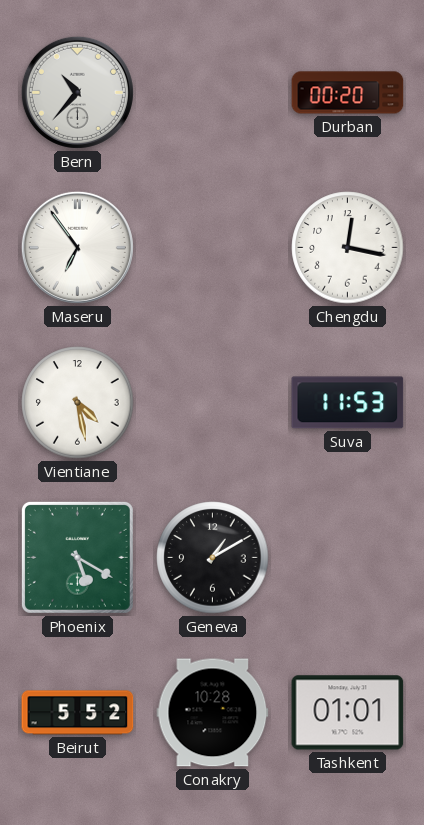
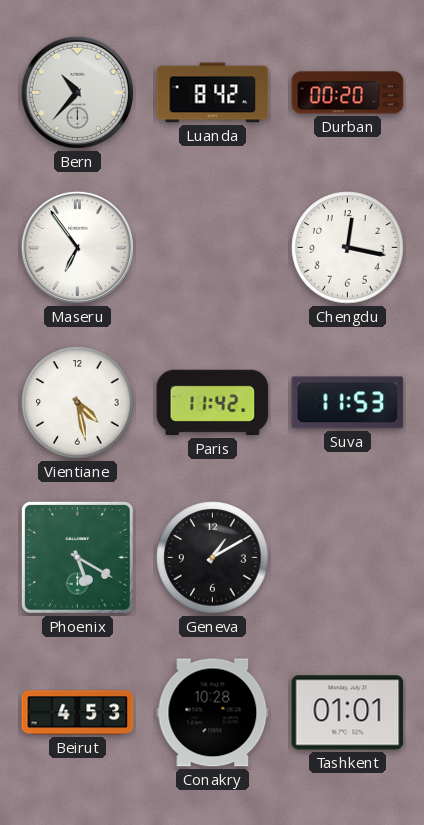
Luanda: none -> 8:42 (213, 93)
Paris: none -> 11:42 (213, 403)
Beirut: 5:52 -> 4:53 (78, 713)
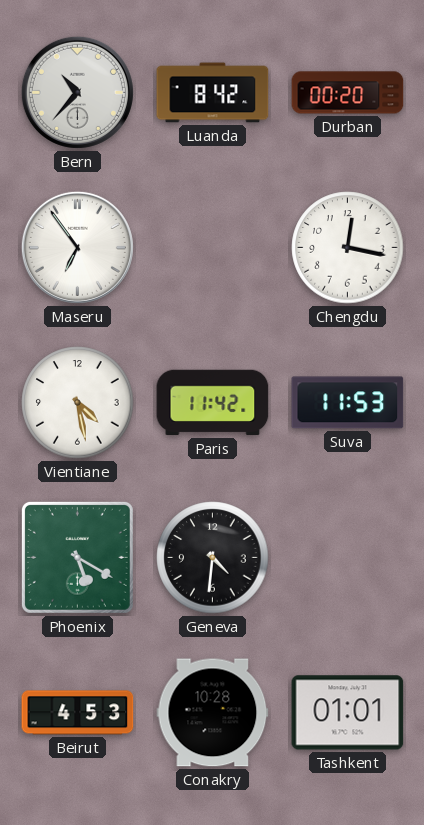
Geneva: 1:10 -> 4:31 (213, 558)
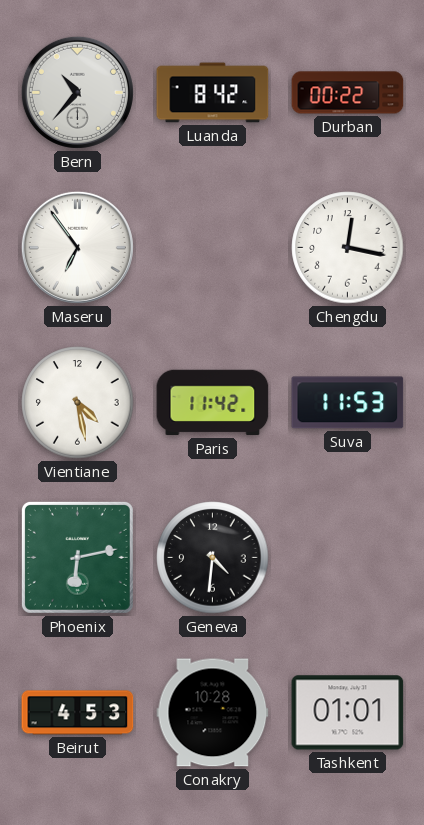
Durban: 00:20 -> 00:22 (348, 93)
Phoenix: 5:20 -> 6:13 (77, 557)
